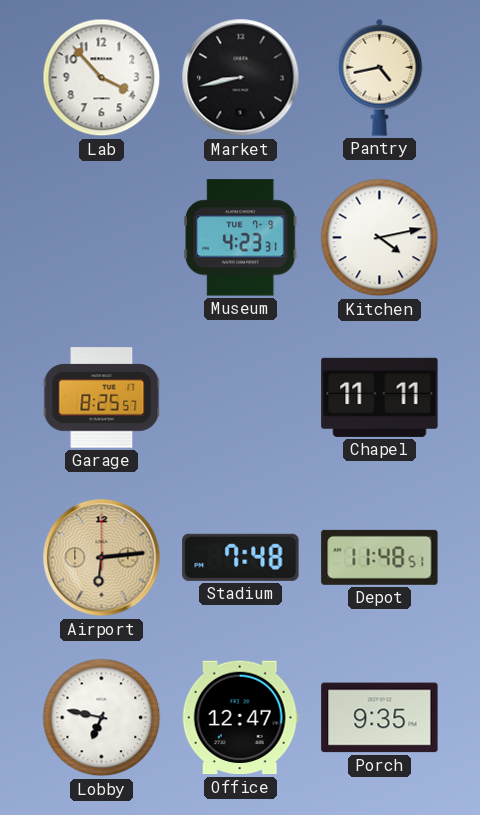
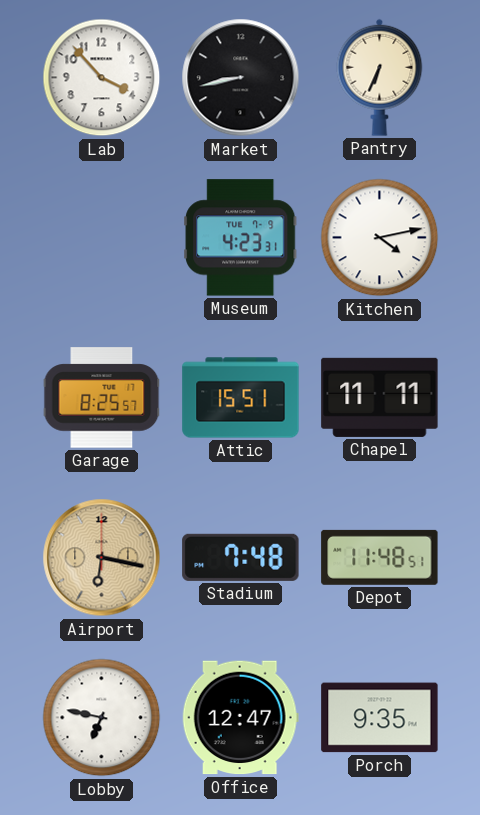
Pantry: 4:43 -> 6:34 (380, 77)
Attic: none -> 15:51 (241, 398)
Airport: 6:14 -> 6:17 (102, 558)
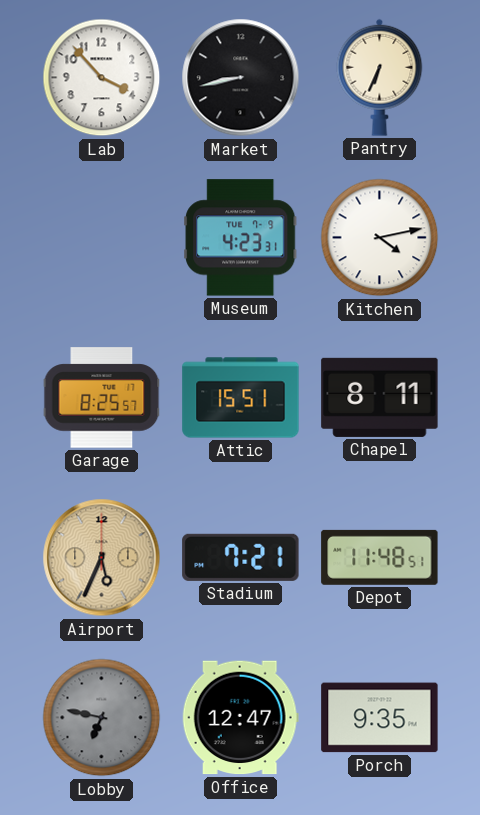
Chapel: 11:11 -> 8:11 (380, 397)
Airport: 6:17 -> 5:34 (102, 558)
Stadium: 7:48 -> 7:21 (241, 557)
Lobby dial: white -> grey (102, 718)
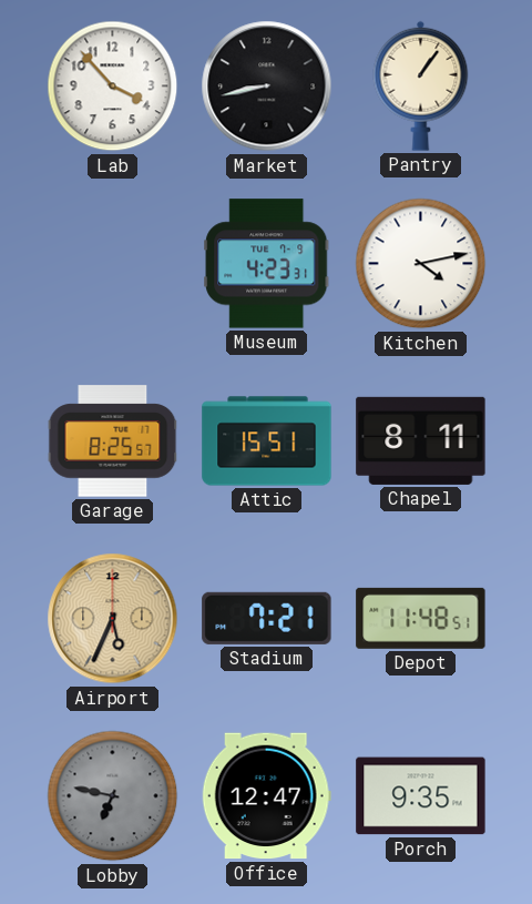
Pantry: 6:34 -> 1:06 (421, 85)
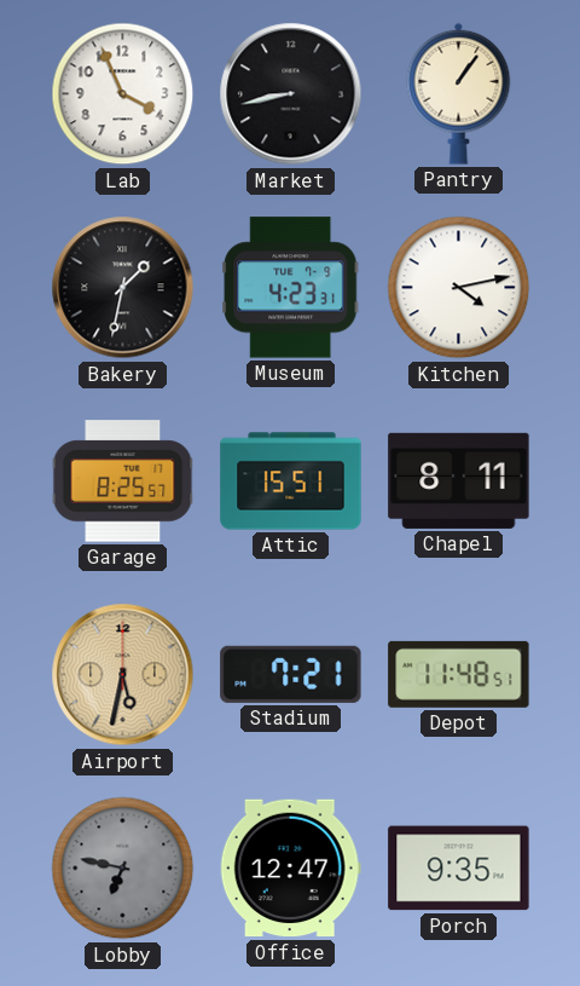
Lab: 3:53 -> 3:56 (123, 94)
Bakery: none -> 1:32 (123, 288)
Airport: 5:34 -> 5:32 (123, 675)
